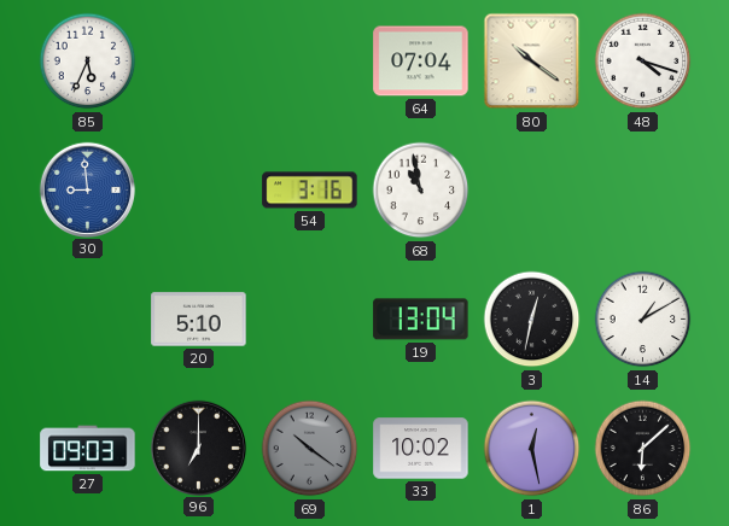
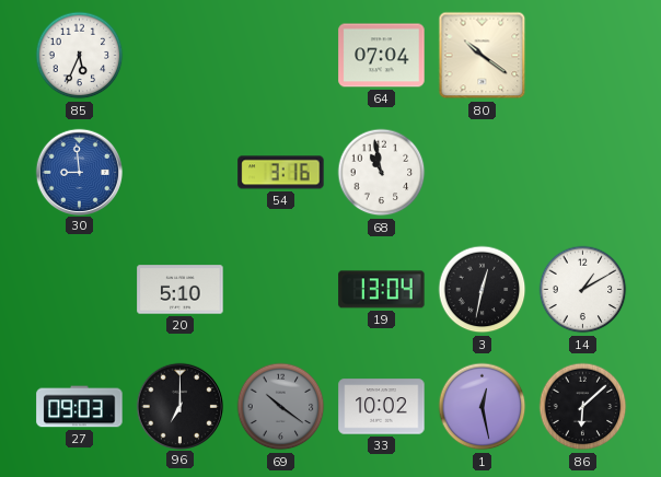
48: 4:18 -> none (643, 62)
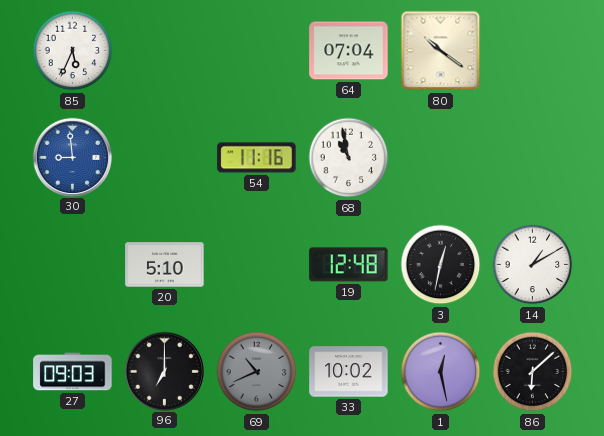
54: 3:16 -> 11:16 (257, 158)
19: 13:04 -> 12:48 (349, 265)
69: 10:21 -> 10:41 (257, 372)
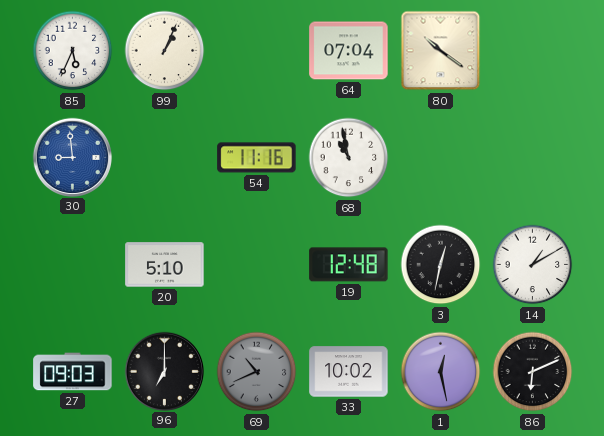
99: none -> 1:04 (165, 51)
86: 6:08 -> 6:11 (533, 372)
